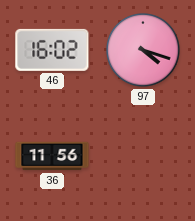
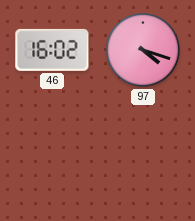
36: 11:56 -> none (52, 156)
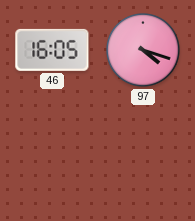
46: 16:02 -> 16:05 (52, 50)
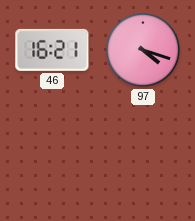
46: 16:05 -> 16:21 (52, 50)
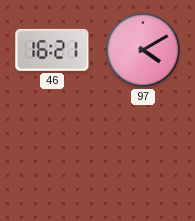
97: 4:18 -> 4:10 (143, 50)
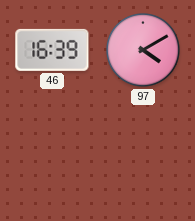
46: 16:21 -> 16:39 (52, 50)
